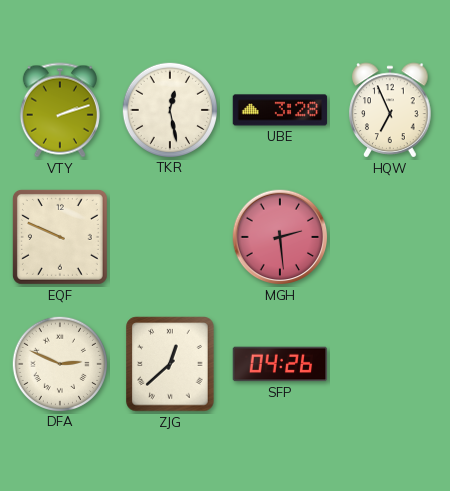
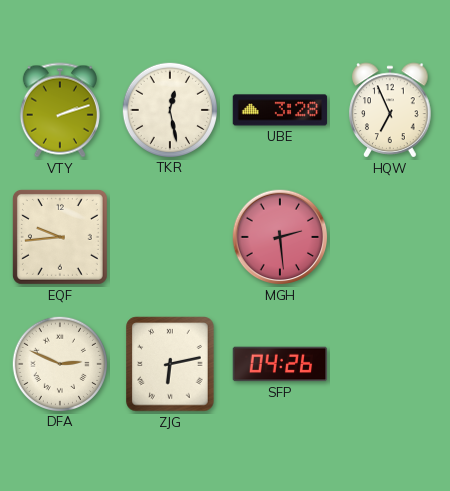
EQF: 9:49 -> 9:44 (60, 237)
ZJG: 12:38 -> 6:13 (170, 364)
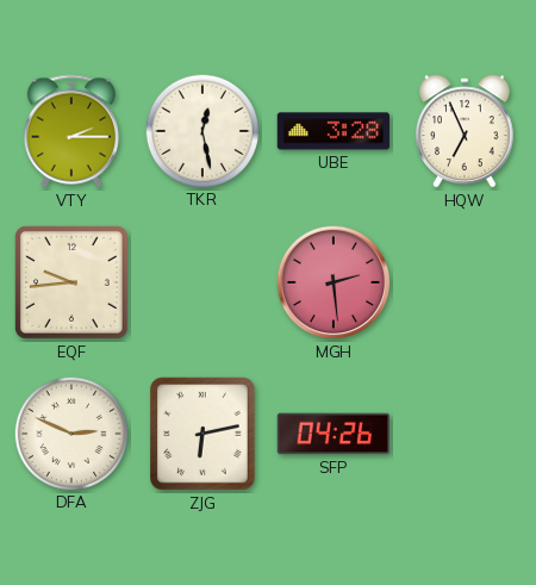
VTY: 2:12 -> 2:15 (71, 131)
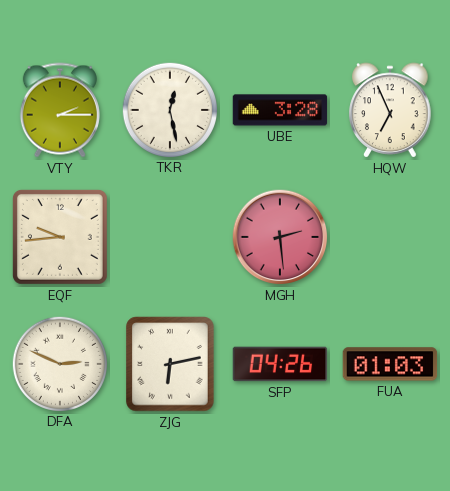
FUA: none -> 01:03 (390, 364)
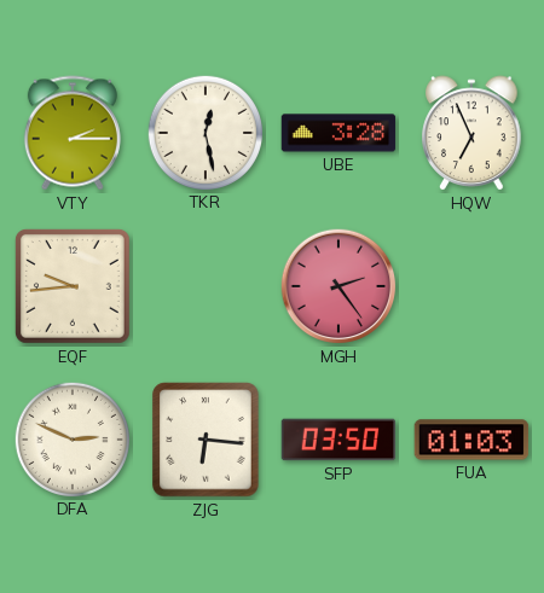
MGH: 2:29 -> 2:24 (338, 286)
ZJG: 6:13 -> 6:16 (206, 440)
SFP: 04:26 -> 03:50 (338, 440)
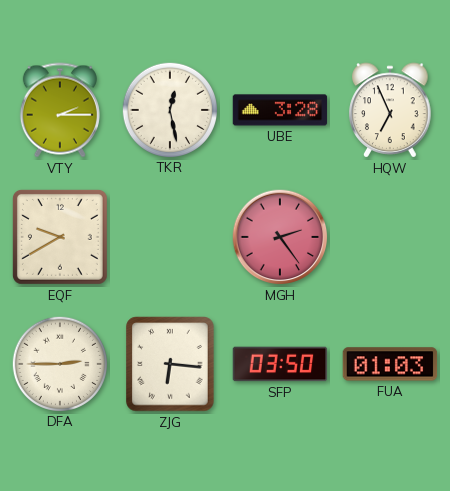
EQF: 9:44 -> 9:40 (60, 237)
DFA: 2:49 -> 2:45 (59, 363)
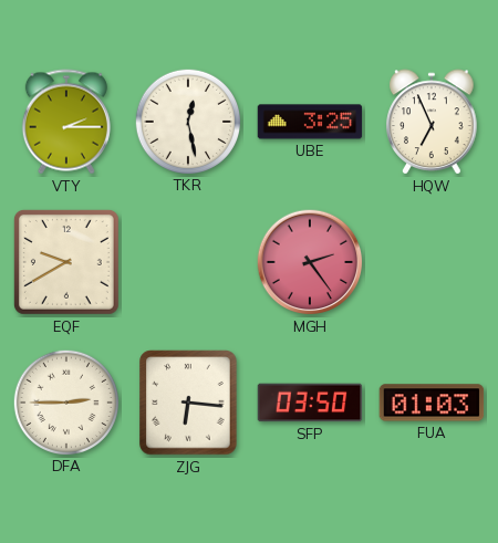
UBE: 3:28 -> 3:25 (310, 122)
